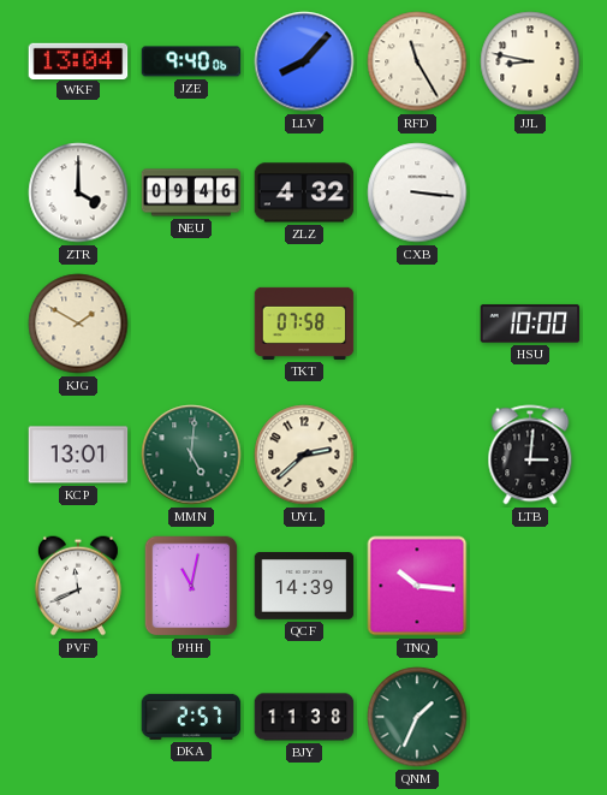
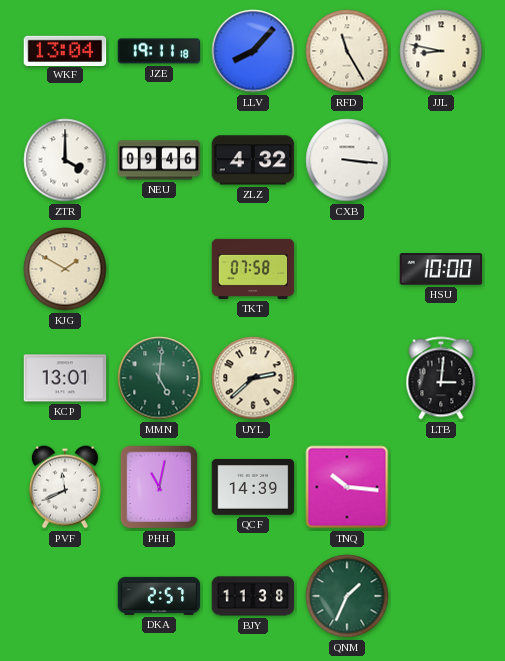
JZE: 9:40 -> 19:11 (159, 51)
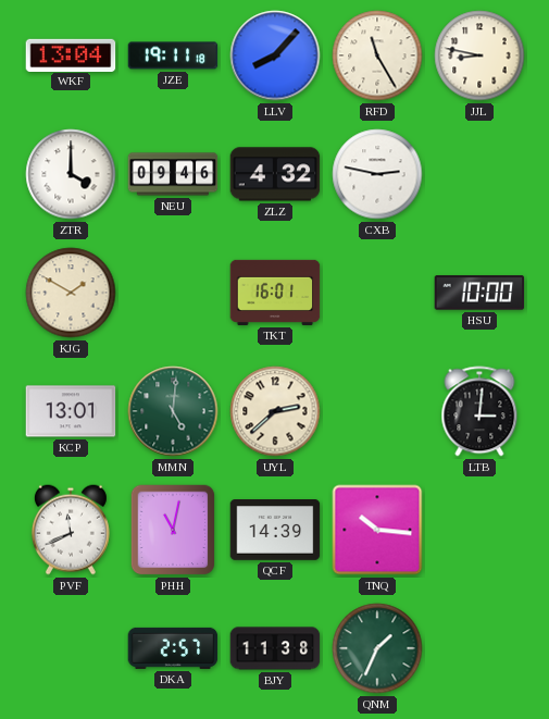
CXB: 3:16 -> 2:47 (377, 174)
TKT: 07:58 -> 16:01 (275, 293)
